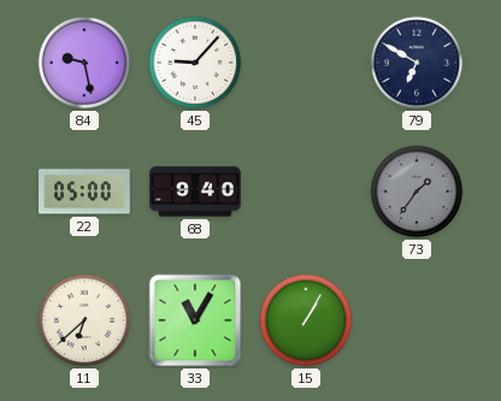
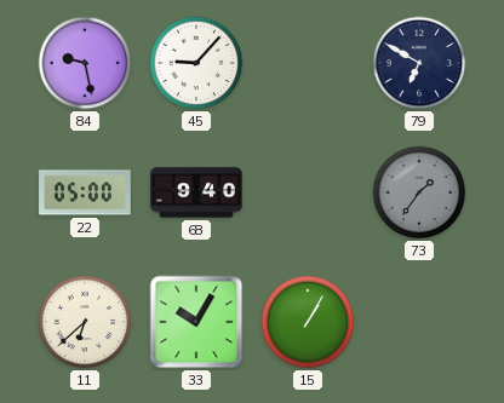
33: 11:05 -> 10:05 (196, 322)
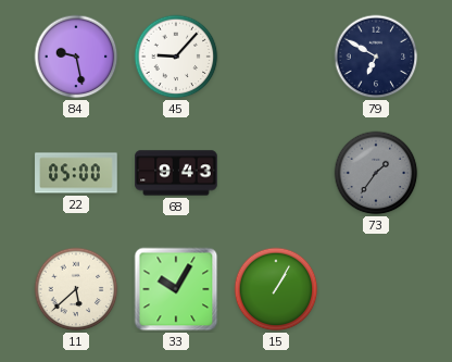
68: 9:40 -> 9:43 (176, 173)
11: 6:38 -> 5:38 (76, 289)
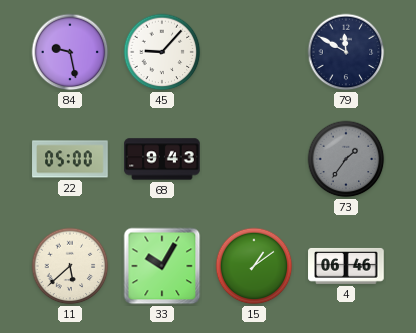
79: 6:50 -> 11:50 (346, 52)
15: 1:05 -> 1:09 (254, 266)
4: none -> 06:46 (346, 266)
